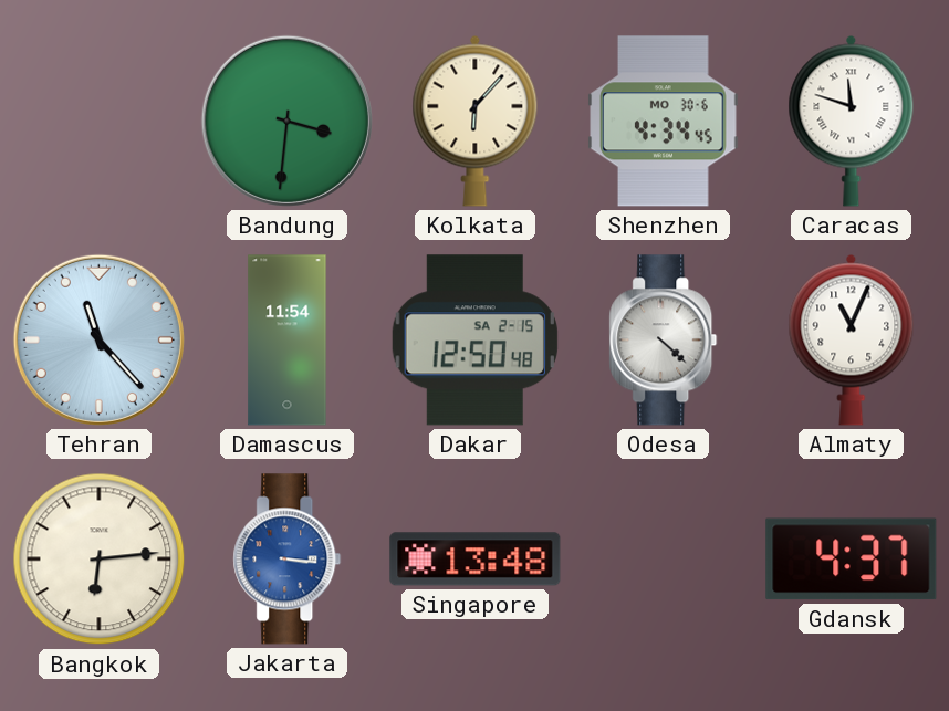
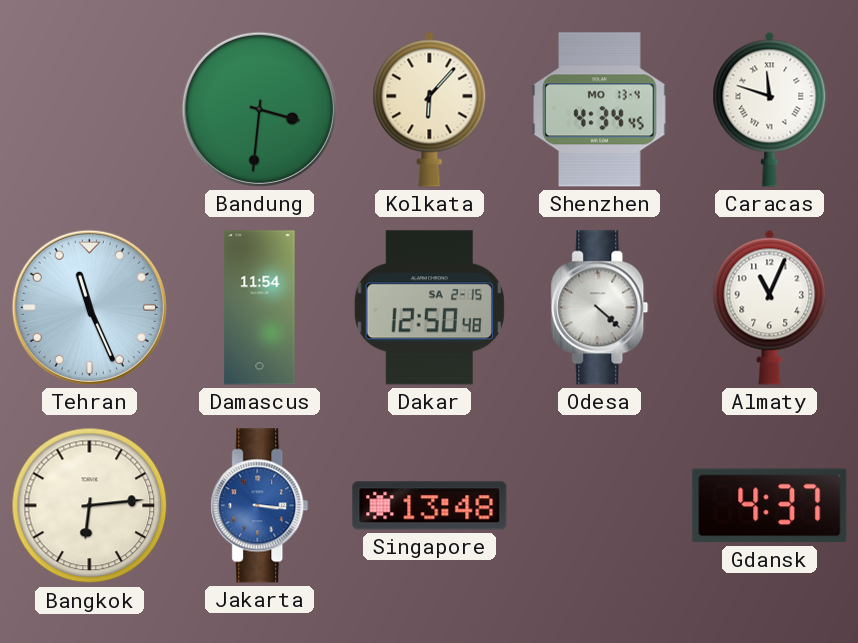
Shenzhen date: MO 30-6 -> MO 13-4 (600, 110)
Tehran: 11:23 -> 11:26 (89, 307)
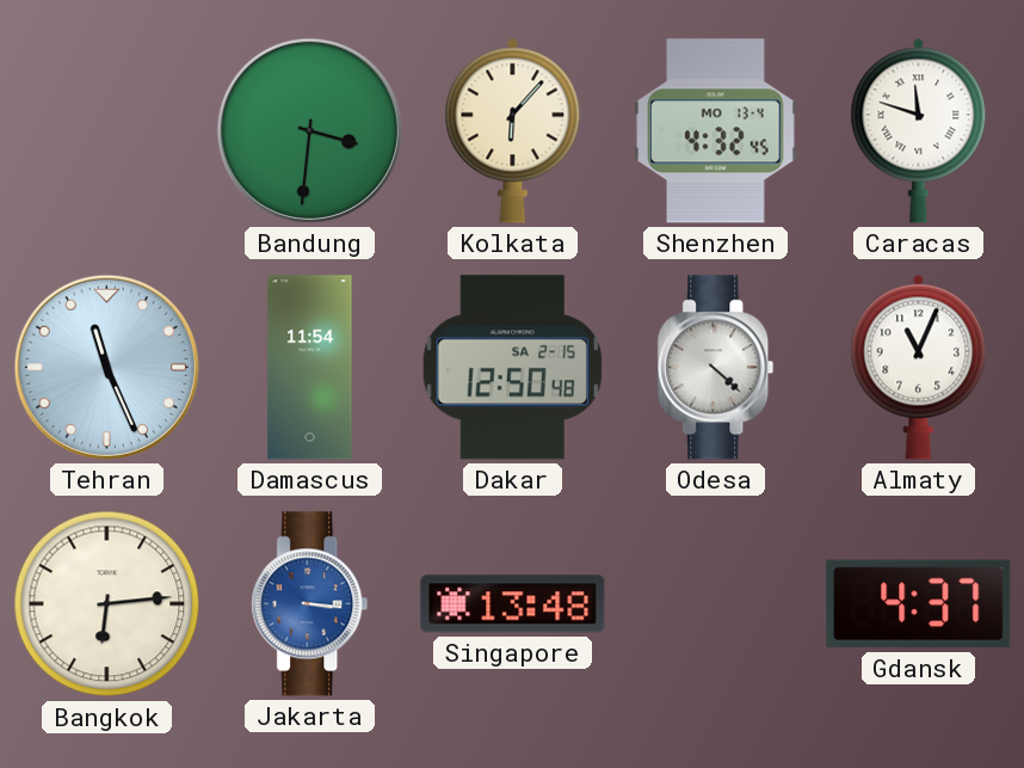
Shenzhen: 4:34 -> 4:32 (716, 131)
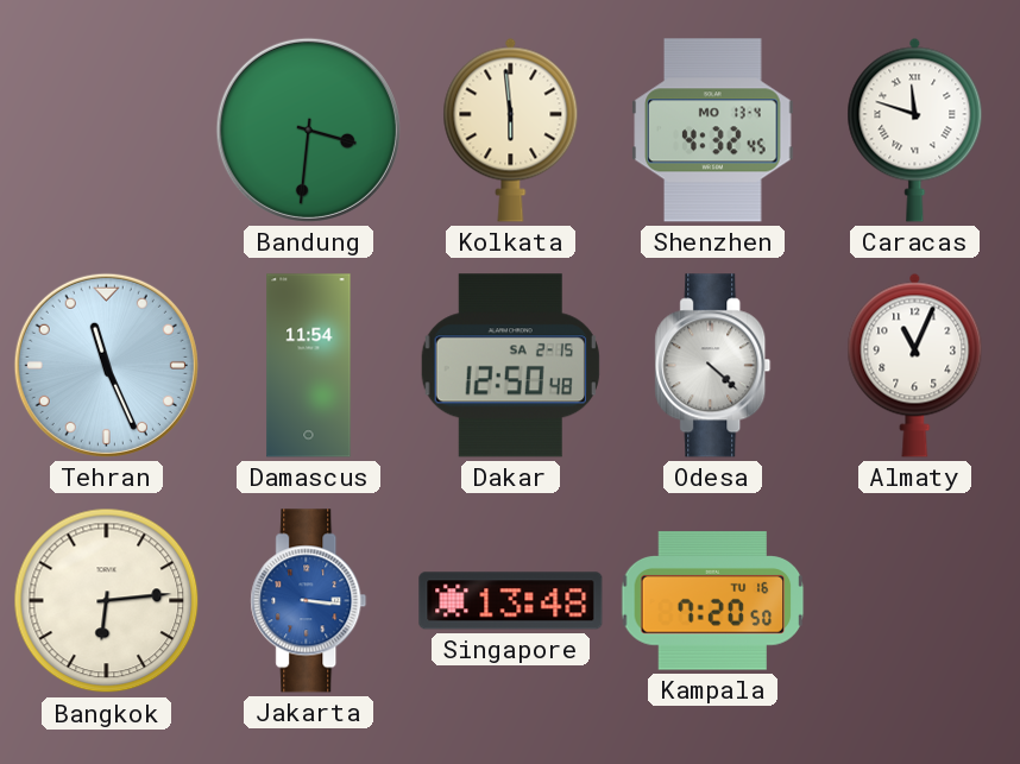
Kolkata: 6:07 -> 5:59 (511, 130)
Kampala: none -> 7:20 (713, 601)
Gdansk: 4:37 -> none (919, 604)
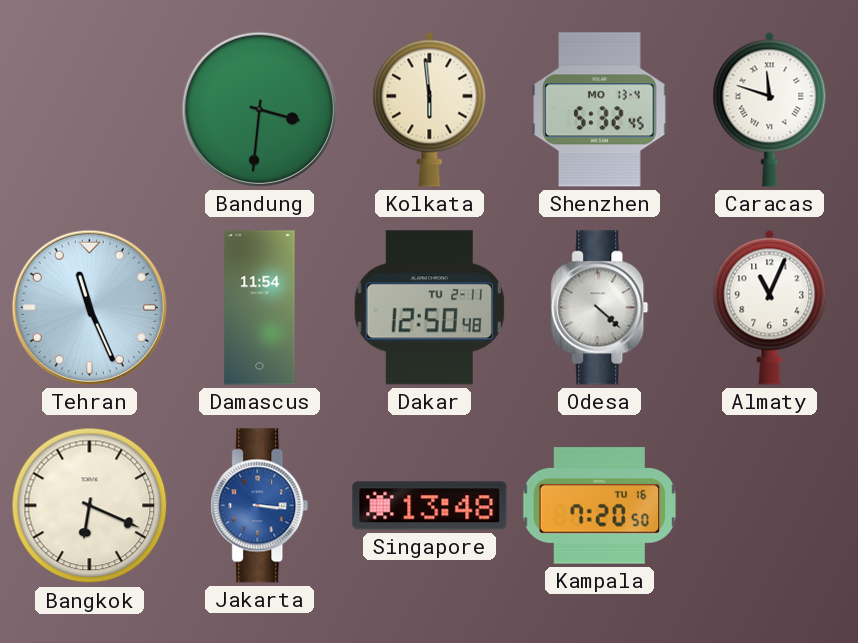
Shenzhen: 4:32 -> 5:32 (600, 110)
Dakar date: SA 2-15 -> TU 2-11 (429, 308)
Bangkok: 6:14 -> 6:19 (90, 506)
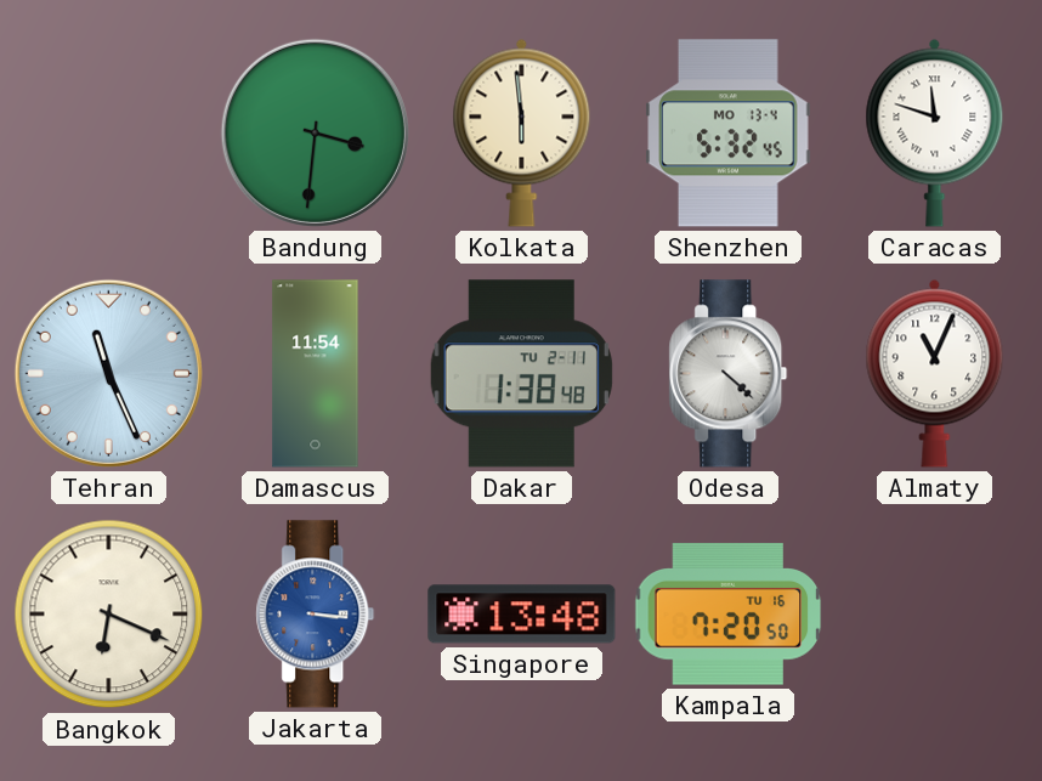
Dakar: 12:50 -> 1:38 (521, 374)
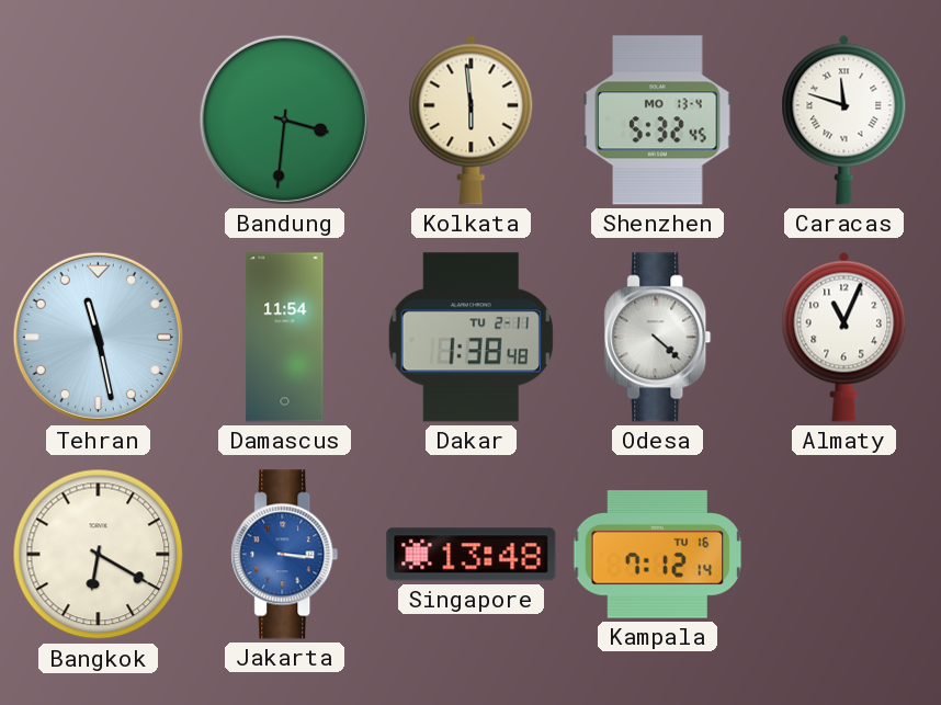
Tehran: 11:26 -> 11:28 (98, 337)
Bangkok: 6:19 -> 6:20 (99, 555)
Kampala: 7:20 -> 7:12 (658, 555)
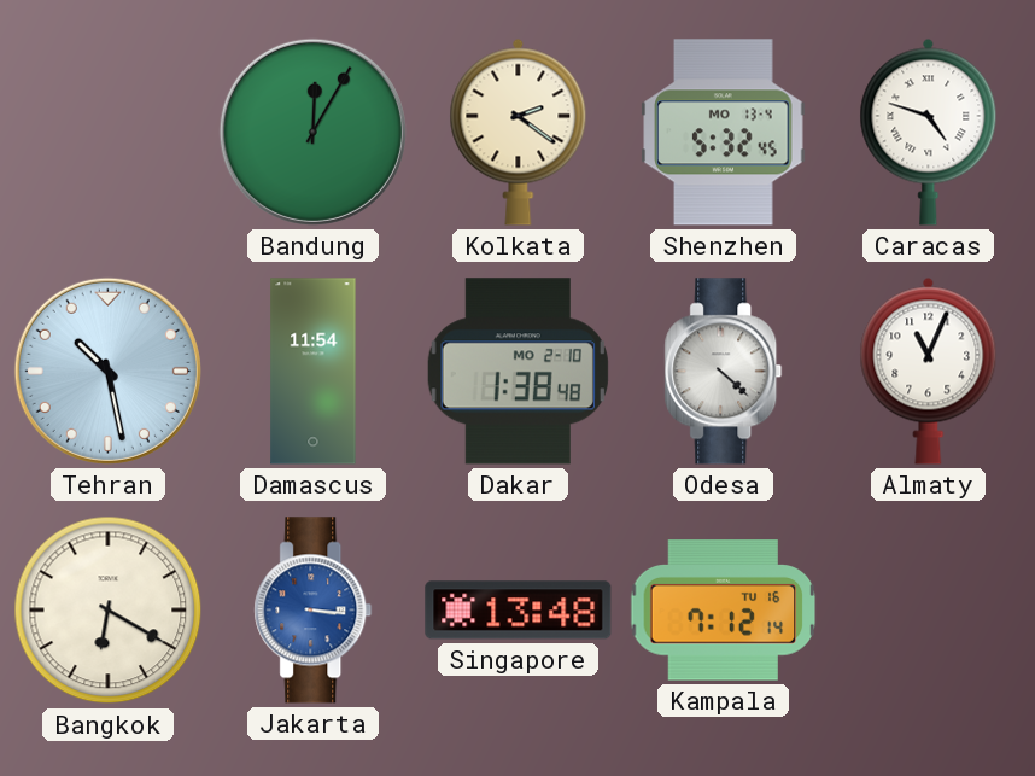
Bandung: 3:31 -> 12:05 (312, 132)
Kolkata: 5:59 -> 2:21 (519, 132)
Caracas: 11:48 -> 4:48 (929, 132)
Tehran: 11:28 -> 10:28 (107, 371)
Dakar date: TU 2-11 -> MO 2-10 (517, 372)
